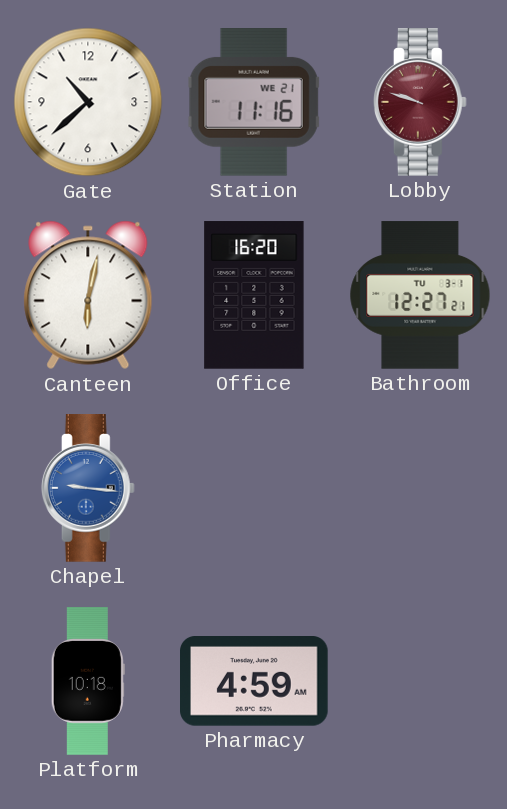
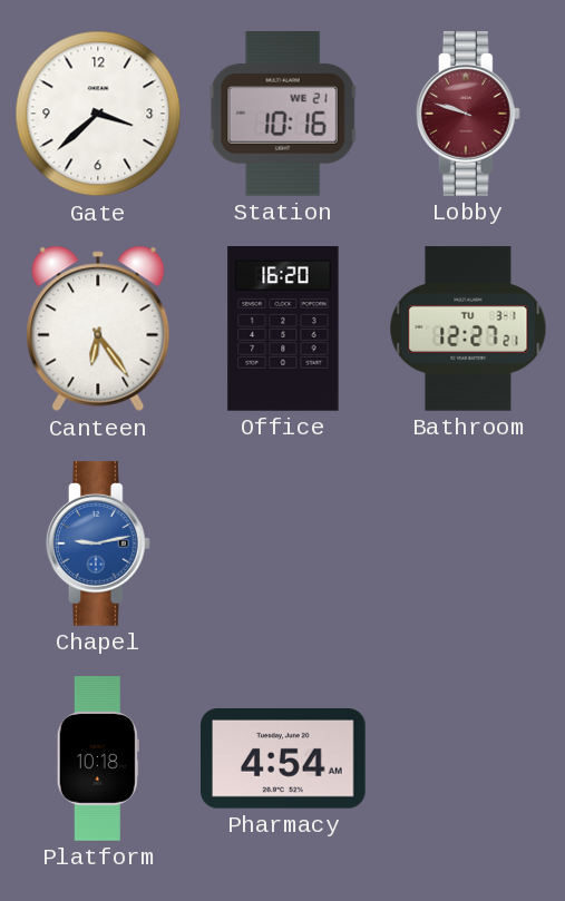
Gate: 10:38 -> 3:38 (98, 114)
Station: 11:16 -> 10:16 (283, 115)
Canteen: 6:02 -> 6:24 (98, 329)
Chapel: 9:16 -> 9:13 (98, 543)
Pharmacy: 4:59 -> 4:54 (284, 760)
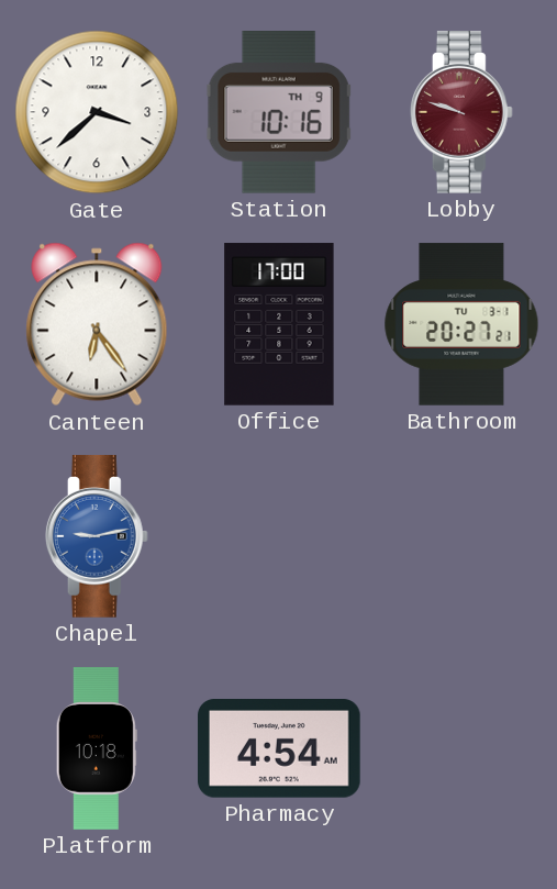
Station date: WE 21 -> TH 9 (279, 113)
Office: 16:20 -> 17:00 (279, 324)
Bathroom: 12:27 -> 20:27 (461, 324)
